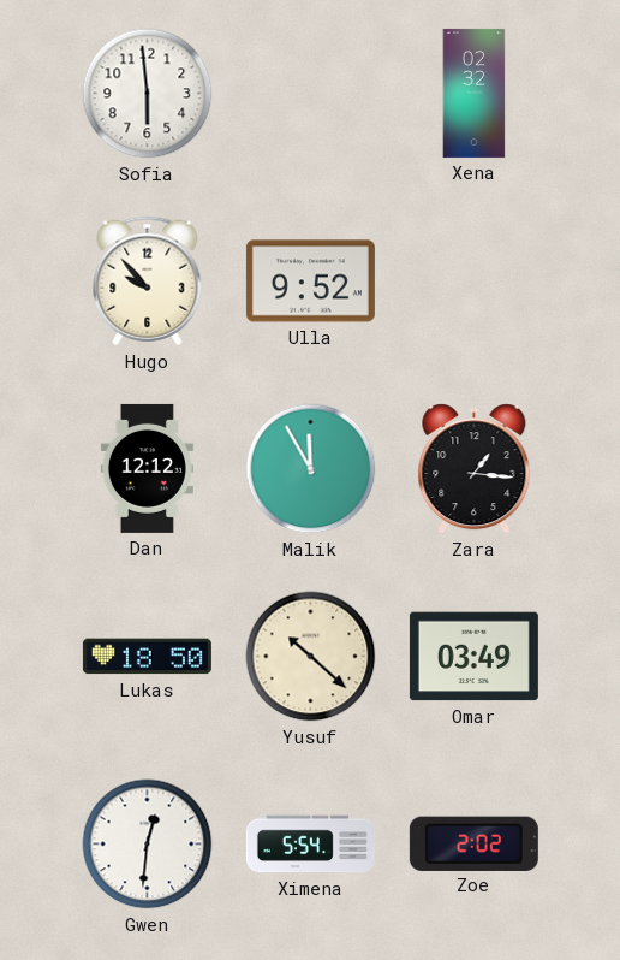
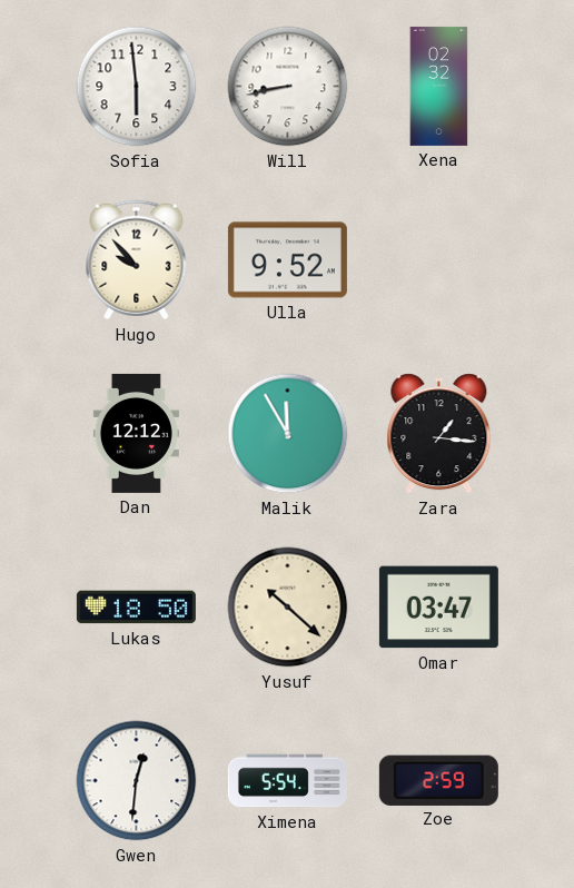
Will: none -> 8:43 (288, 87)
Omar: 03:49 -> 03:47 (438, 608)
Zoe: 2:02 -> 2:59 (438, 780)
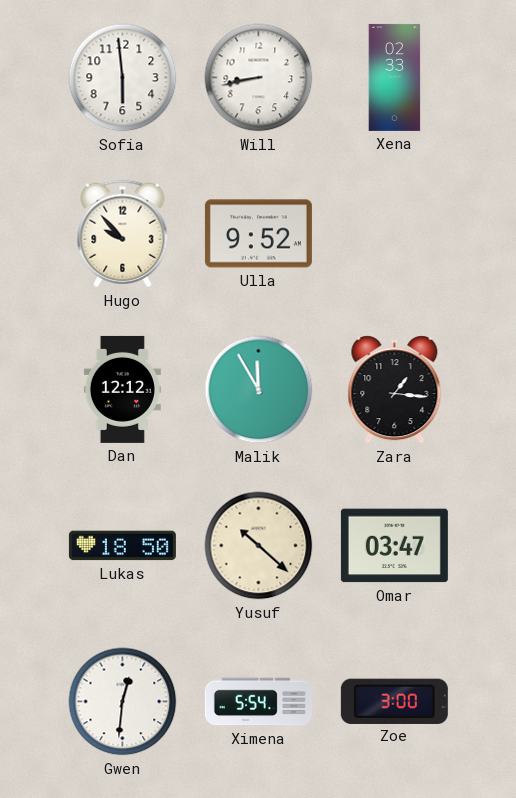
Xena: 02:32 -> 02:33 (395, 77)
Zoe: 2:59 -> 3:00 (394, 701)
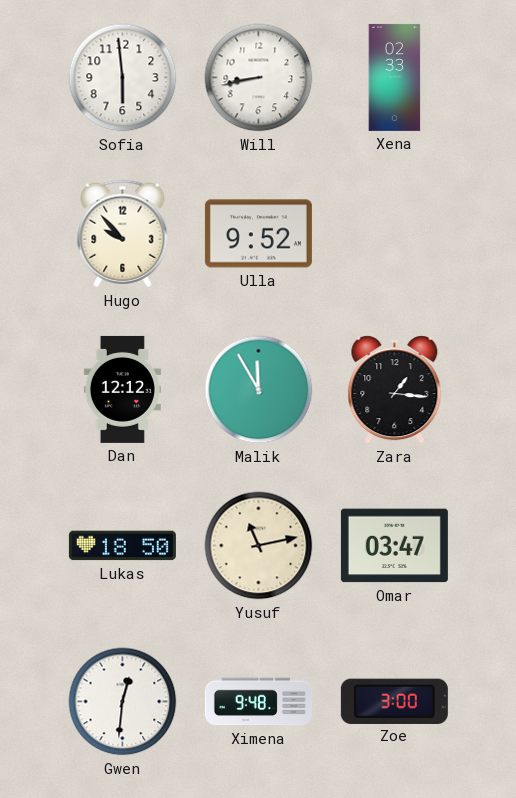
Yusuf: 10:22 -> 11:13 (259, 546)
Ximena: 5:54 -> 9:48 (258, 702)
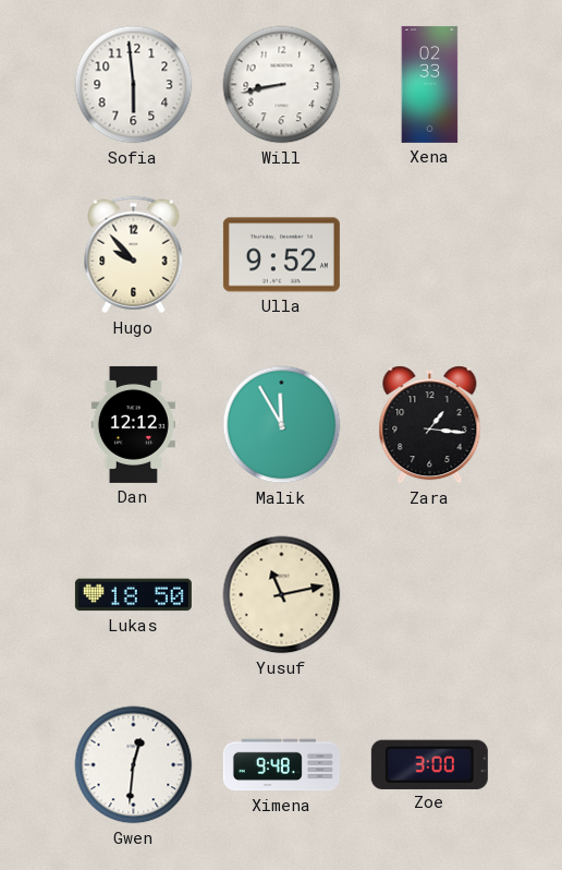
Omar: 03:47 -> none (394, 546)
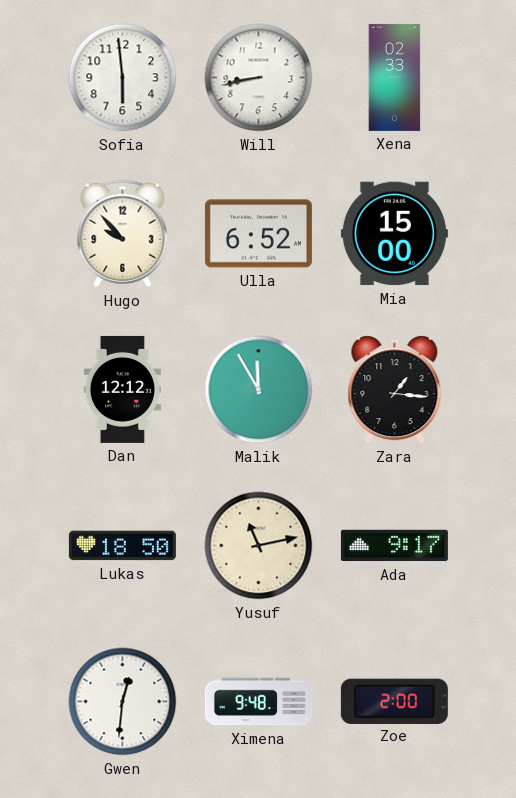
Ulla: 9:52 -> 6:52 (258, 234)
Mia: none -> 15:00 (394, 234)
Ada: none -> 9:17 (394, 546)
Zoe: 3:00 -> 2:00 (394, 701)
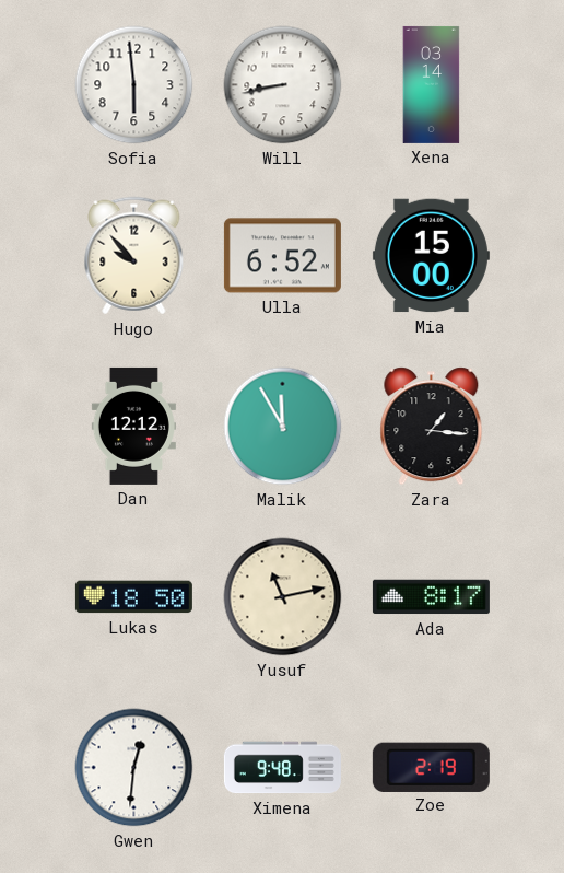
Xena: 02:33 -> 03:14 (432, 84)
Ada: 9:17 -> 8:17 (431, 597)
Zoe: 2:00 -> 2:19 (431, 767)
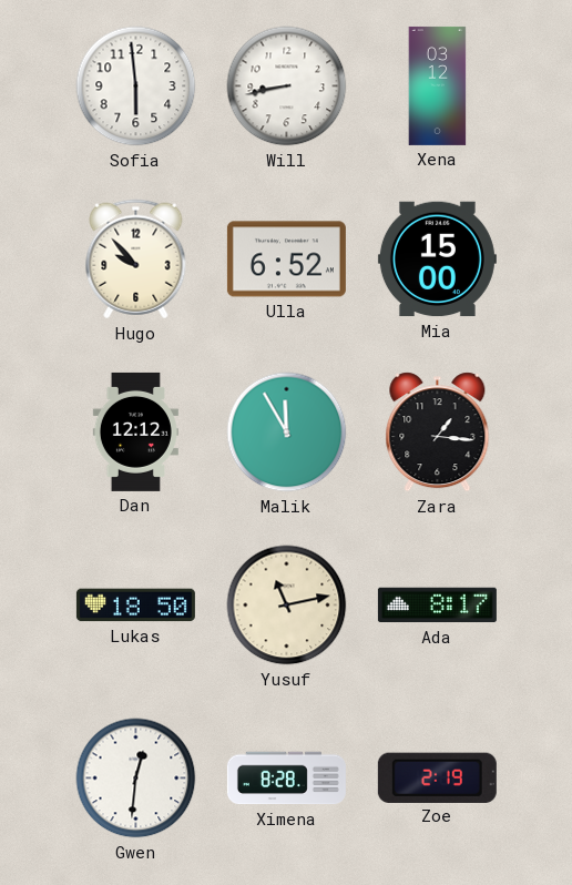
Xena: 03:14 -> 03:12 (438, 85)
Ximena: 9:48 -> 8:28 (286, 779)
